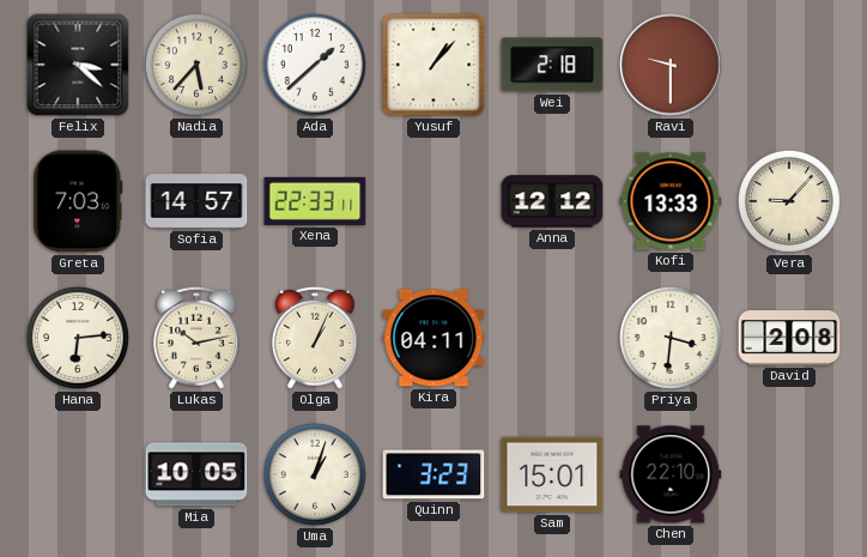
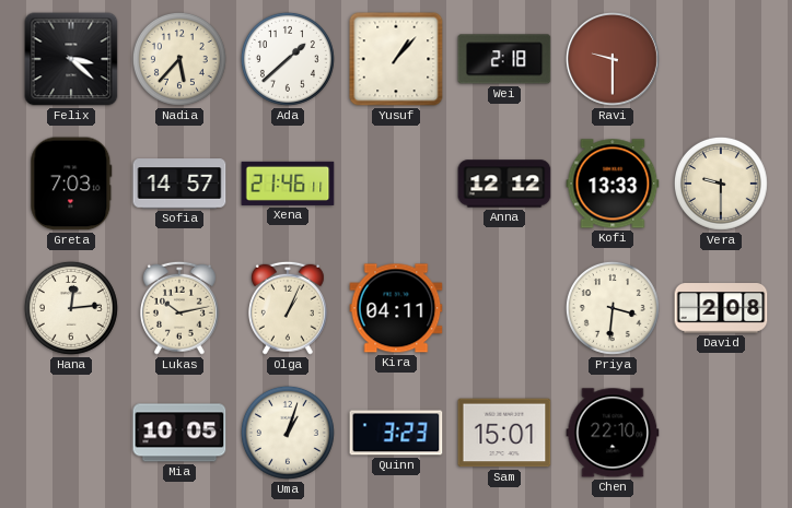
Xena: 22:33 -> 21:46 (288, 184)
Vera: 9:07 -> 9:30 (721, 184)
Hana: 6:14 -> 12:14 (71, 308)
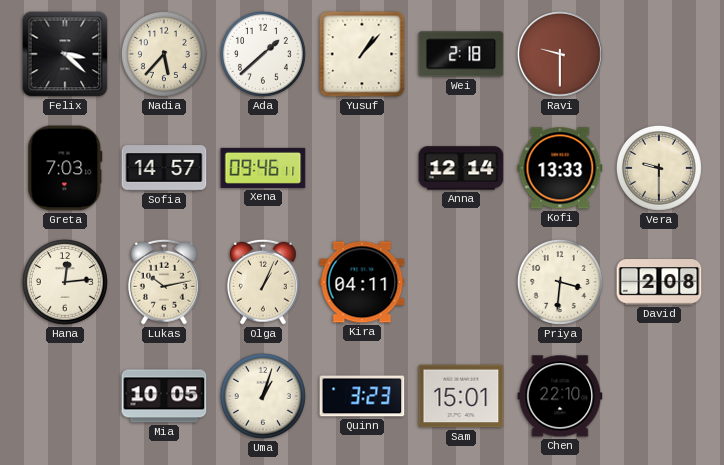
Xena: 21:46 -> 09:46 (263, 168)
Anna: 12:12 -> 12:14 (461, 168)
